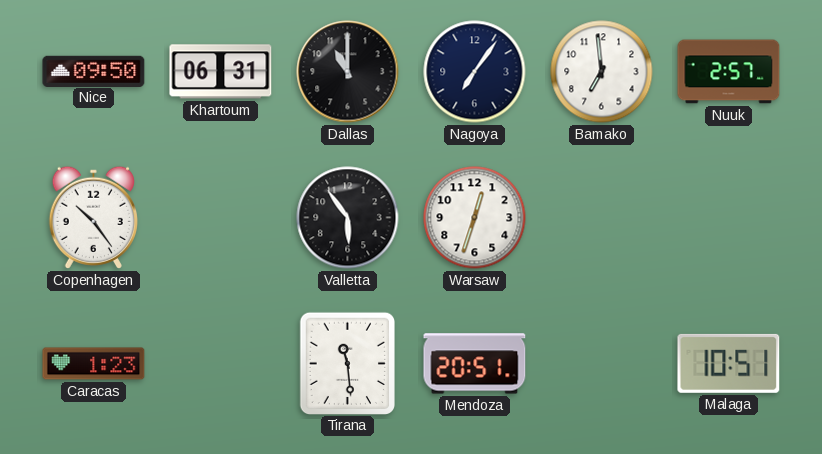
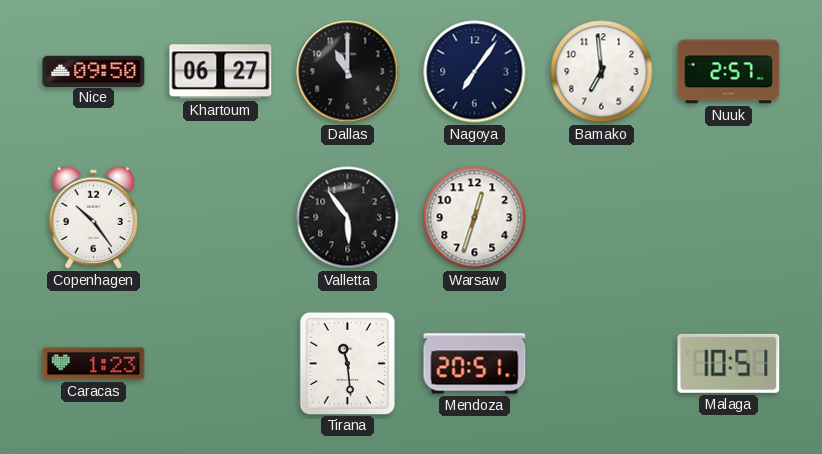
Khartoum: 06:31 -> 06:27 (221, 72)
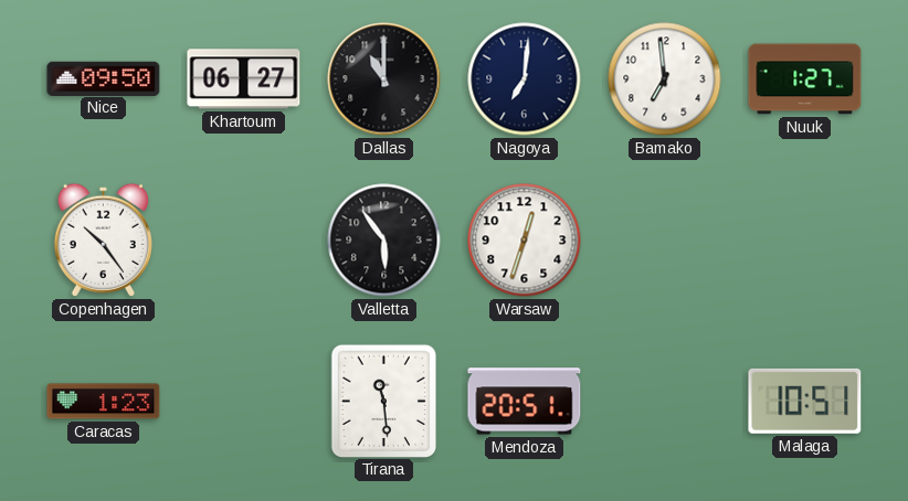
Nagoya: 7:06 -> 7:01 (525, 79)
Nuuk: 2:57 -> 1:27 (805, 79)
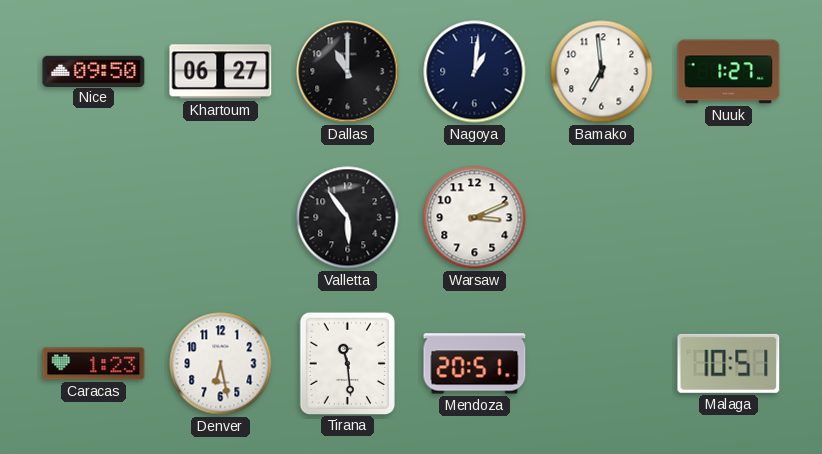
Nagoya: 7:01 -> 1:01 (475, 72)
Copenhagen: 10:24 -> none (103, 239)
Warsaw: 12:33 -> 3:11 (475, 218)
Denver: none -> 6:28 (221, 364)
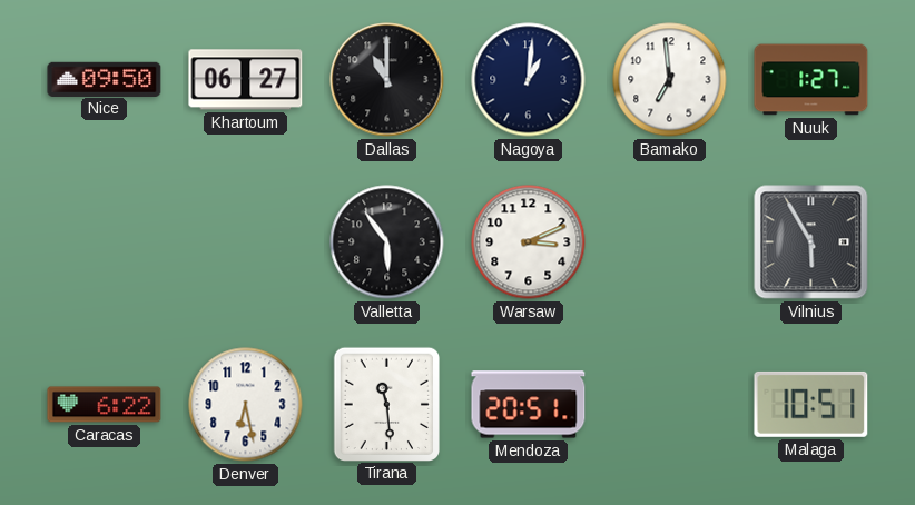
Vilnius: none -> 5:55 (811, 242)
Caracas: 1:23 -> 6:22 (105, 405)
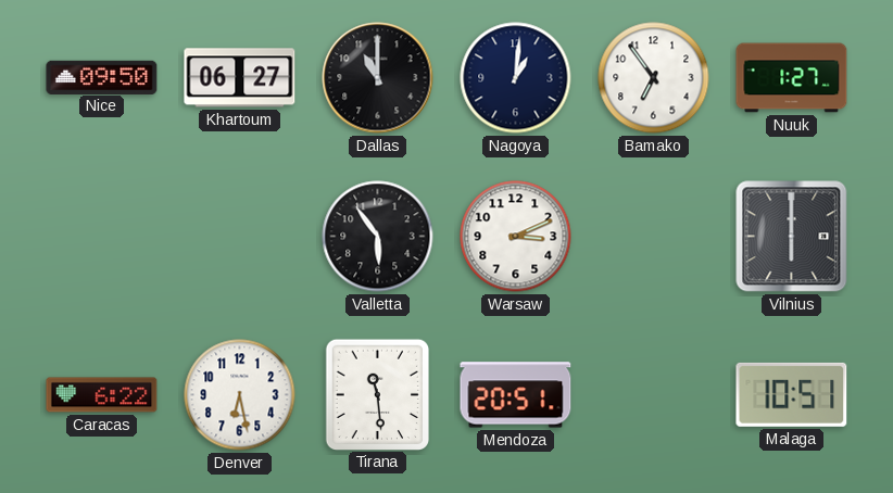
Bamako: 6:59 -> 6:54 (654, 78)
Vilnius: 5:55 -> 6:00 (792, 237)
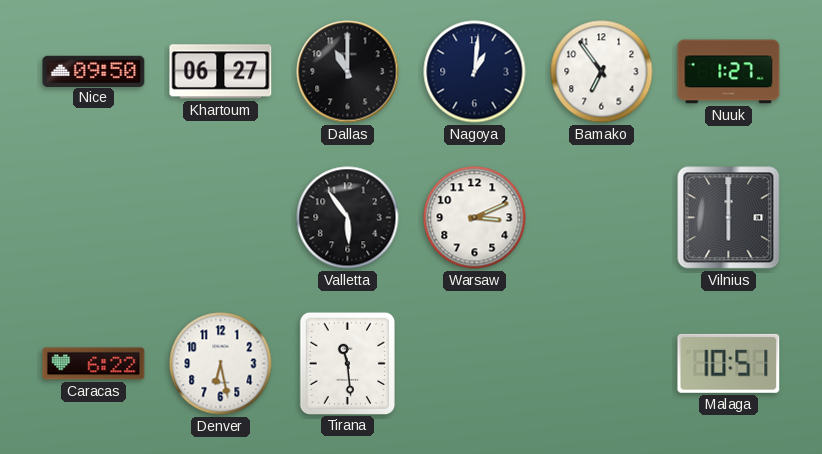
Mendoza: 20:51 -> none (516, 395)
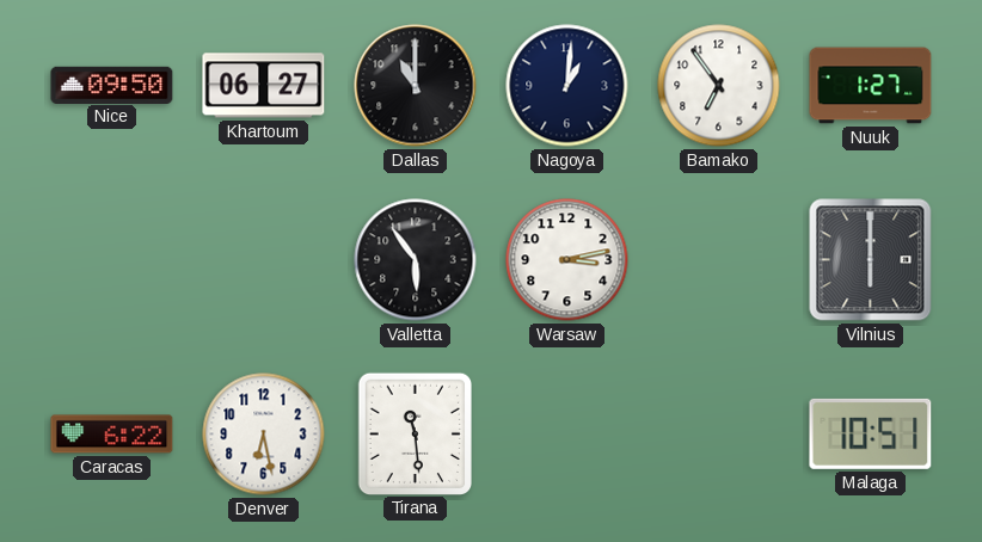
Warsaw: 3:11 -> 3:13 (567, 260)
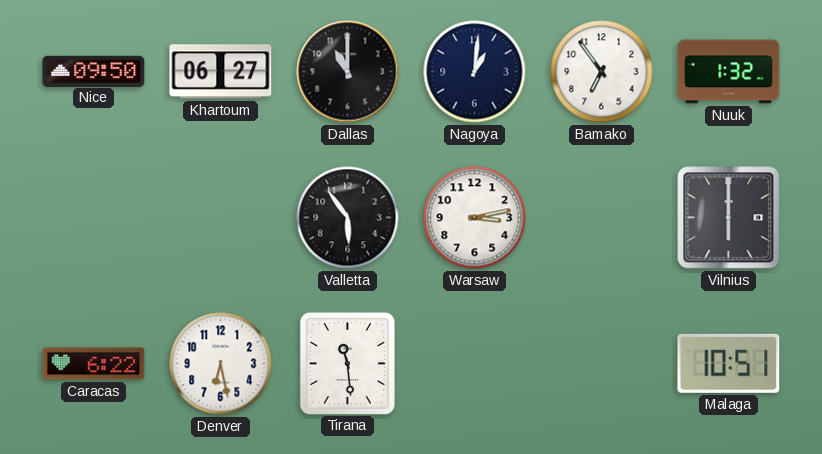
Nuuk: 1:27 -> 1:32 (729, 72)
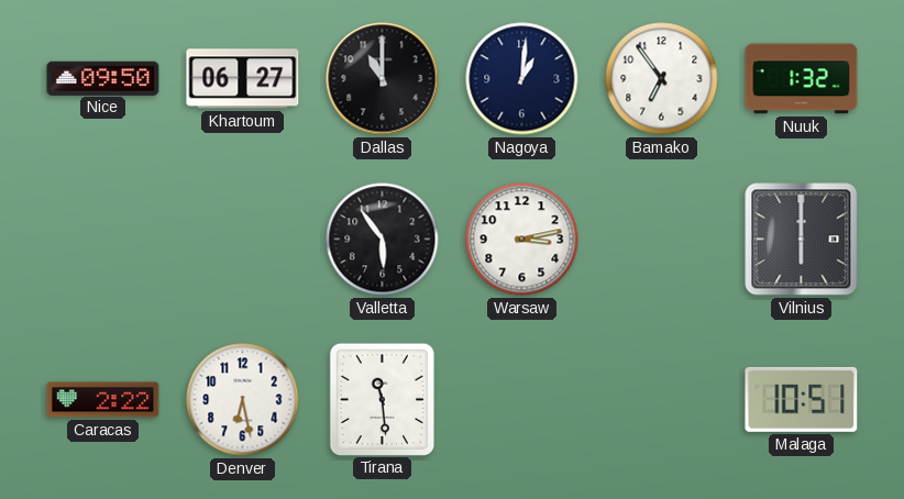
Caracas: 6:22 -> 2:22 (103, 400)
